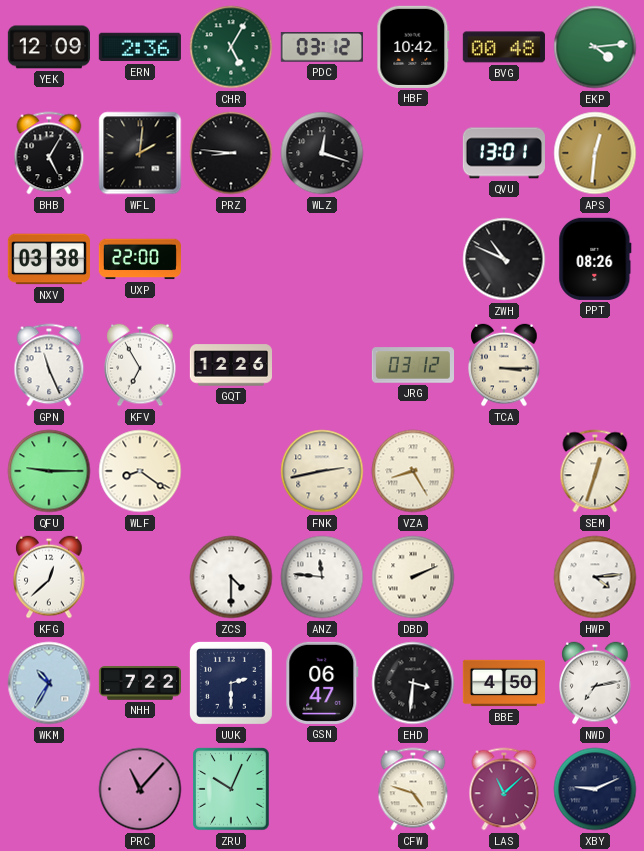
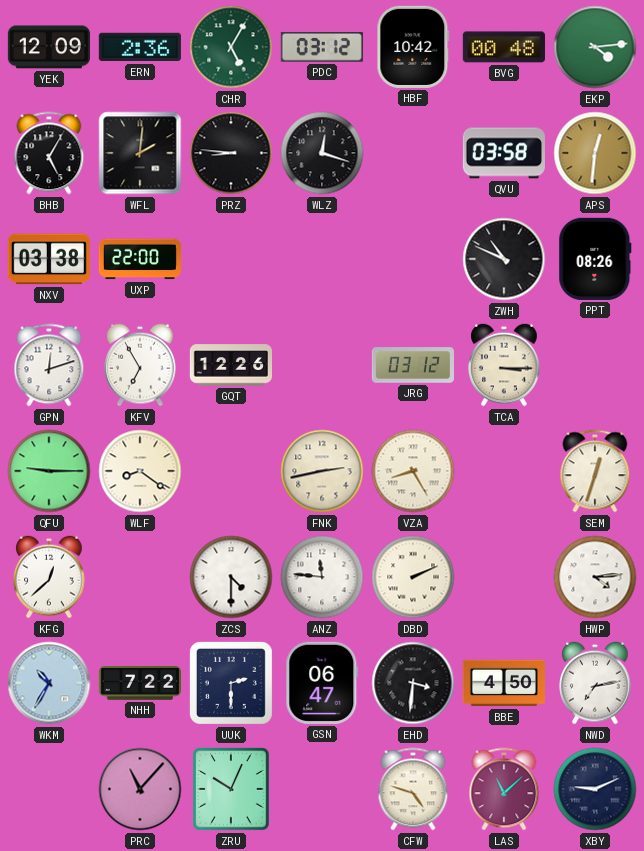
QVU: 13:01 -> 03:58 (504, 153)
GPN: 11:26 -> 12:12 (49, 365)
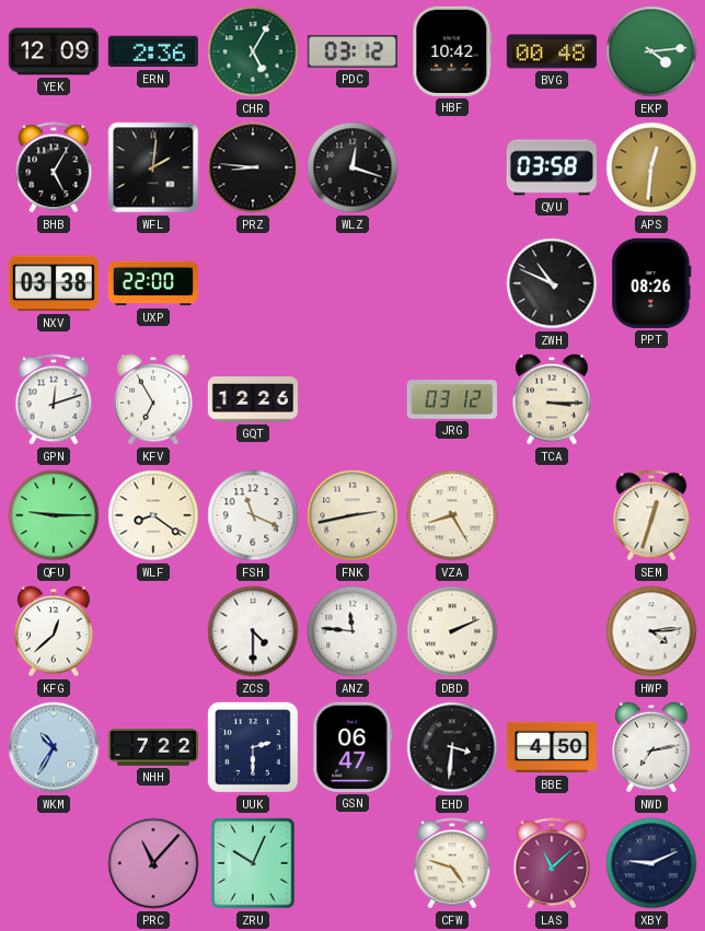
FSH: none -> 11:19 (253, 515)
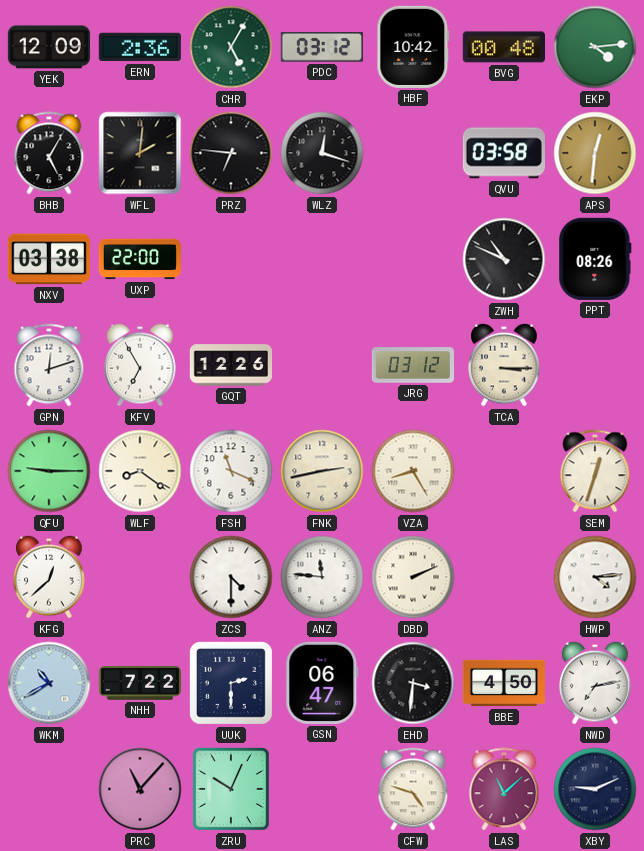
PRZ: 8:46 -> 6:46 (231, 153)
WKM: 10:35 -> 10:40 (49, 683)
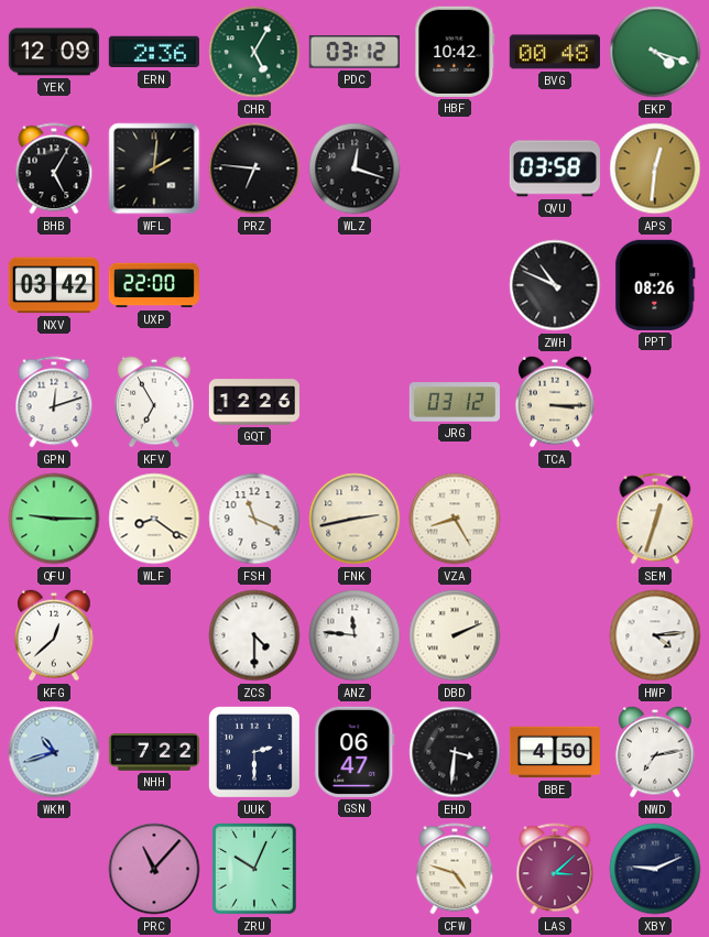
EKP: 4:14 -> 4:18 (655, 52)
NXV: 03:38 -> 03:42 (54, 285)
WKM: 10:40 -> 10:42 (54, 752)
LAS: 11:08 -> 3:08 (555, 869)
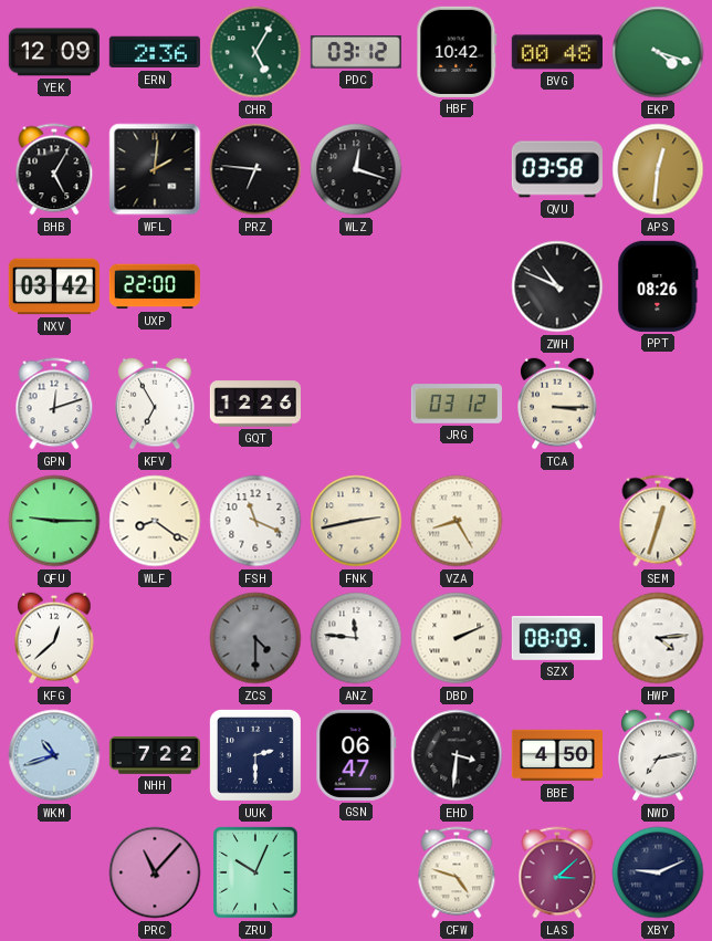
ZCS dial: white -> grey (255, 638)
SZX: none -> 08:09 (556, 638)
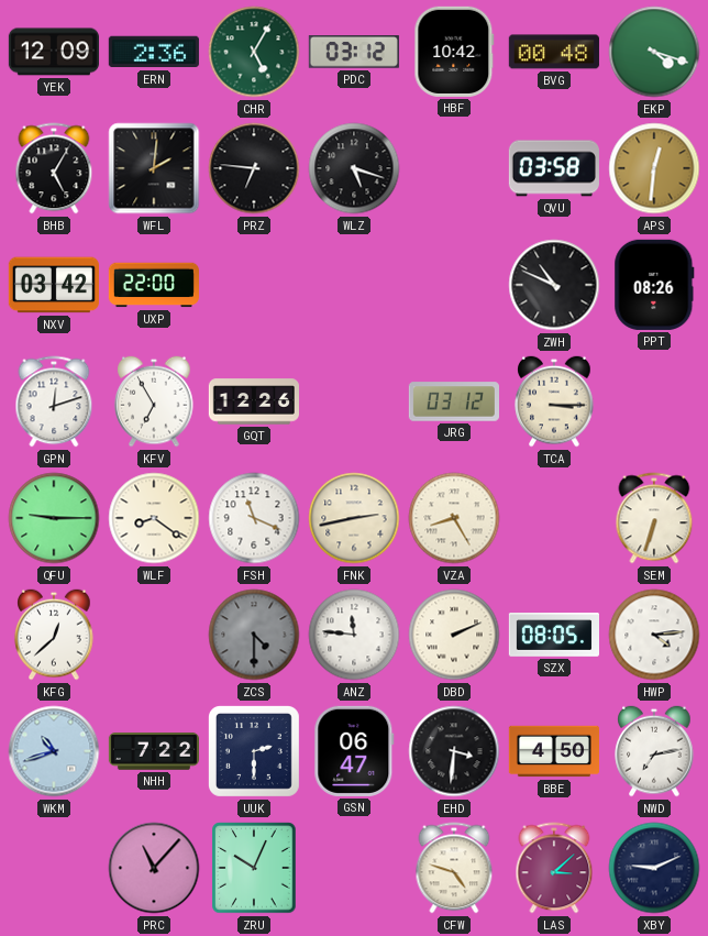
WLZ: 12:18 -> 5:18 (354, 168)
SEM: 12:33 -> 6:33 (654, 518)
SZX: 08:09 -> 08:05 (553, 635)
